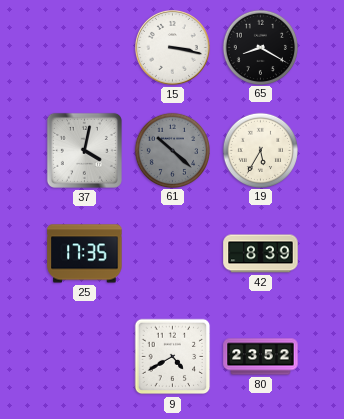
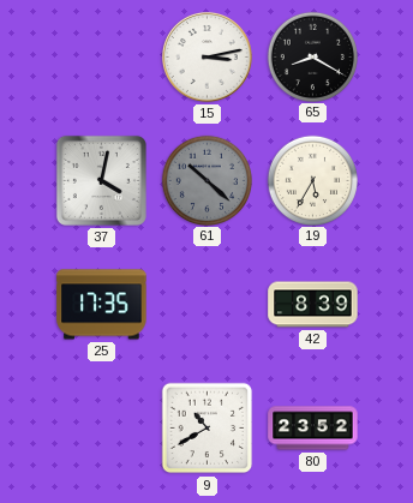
15: 3:17 -> 3:13 (208, 58)
9: 4:40 -> 10:40 (208, 429)
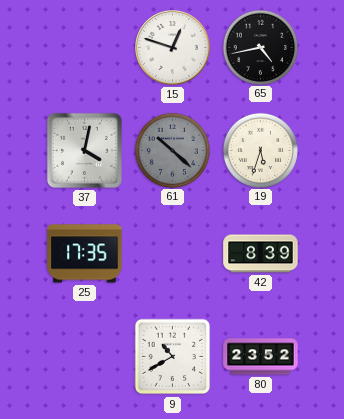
15: 3:13 -> 12:48 (173, 48)
65: 8:20 -> 4:43 (260, 47)
19: 5:35 -> 5:33 (260, 150)
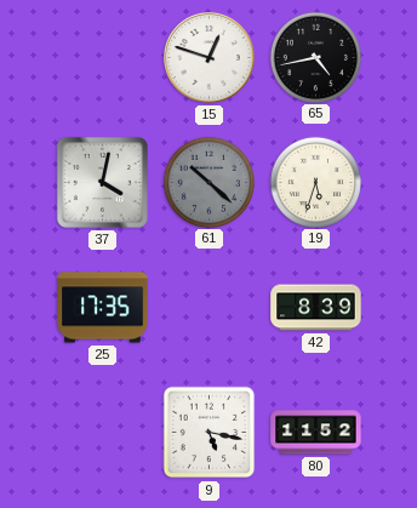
9: 10:40 -> 5:17 (210, 433)
80: 23:52 -> 11:52 (316, 433)
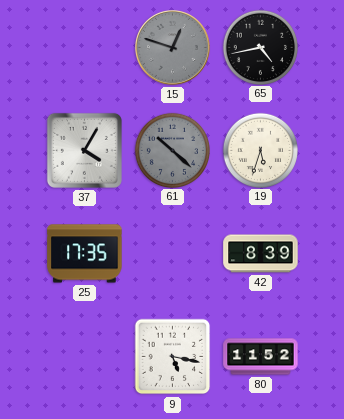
15 dial: white -> grey (173, 48)
37: 4:02 -> 4:05 (84, 150)
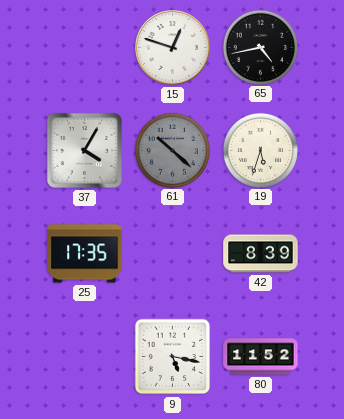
15 dial: grey -> white (173, 48)
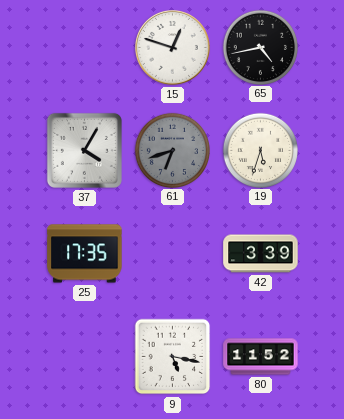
61: 10:22 -> 6:42 (172, 150)
42: 8:39 -> 3:39 (261, 254)
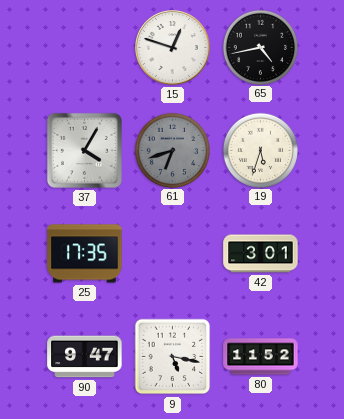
42: 3:39 -> 3:01 (261, 254)
90: none -> 9:47 (85, 357)
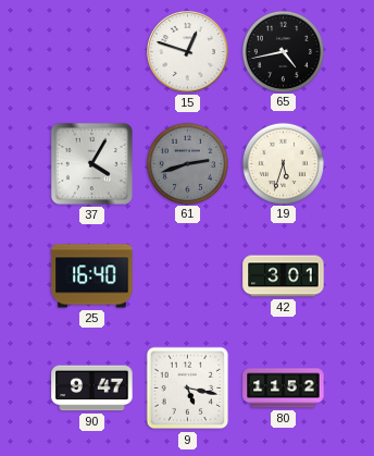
61: 6:42 -> 2:42 (187, 163)
25: 17:35 -> 16:40 (92, 276)
